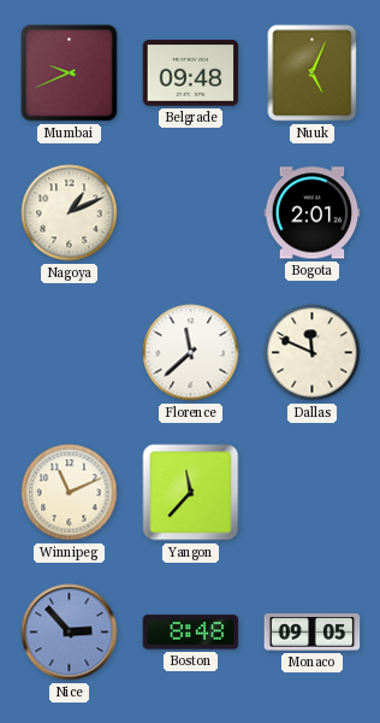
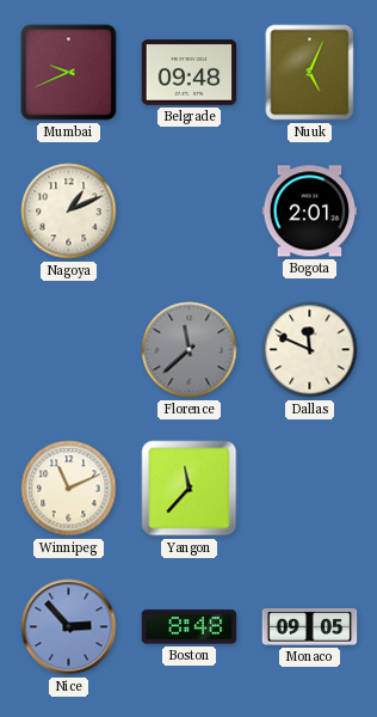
Florence dial: white -> grey (190, 350)
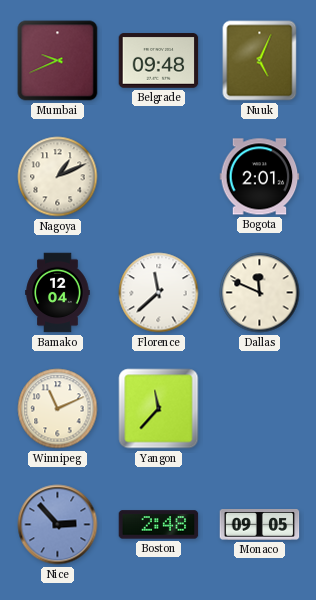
Bamako: none -> 12:04 (58, 293)
Florence dial: grey -> white (159, 293)
Boston: 8:48 -> 2:48 (159, 525)
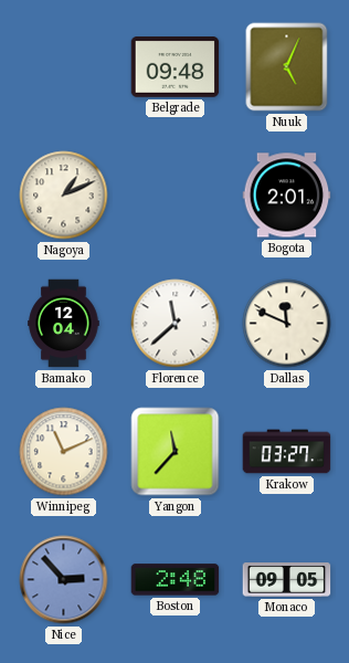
Mumbai: 9:41 -> none (58, 61)
Krakow: none -> 03:27 (287, 452)
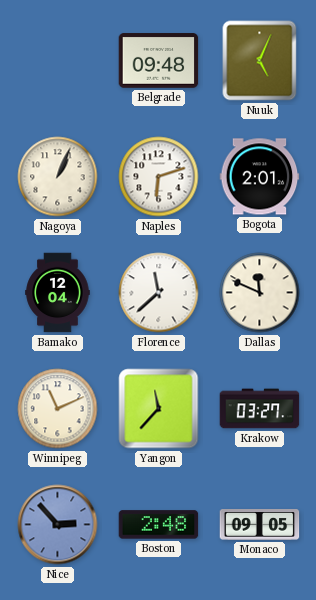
Nagoya: 1:11 -> 1:04 (58, 177)
Naples: none -> 6:12 (159, 177)
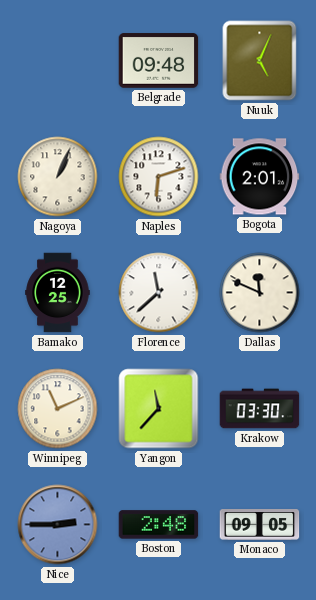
Bamako: 12:04 -> 12:25 (58, 293)
Krakow: 03:27 -> 03:30 (260, 409)
Nice: 2:53 -> 2:45 (58, 525)
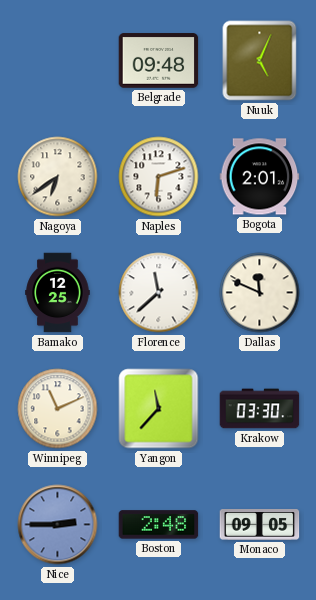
Nagoya: 1:04 -> 6:39 (58, 177)
